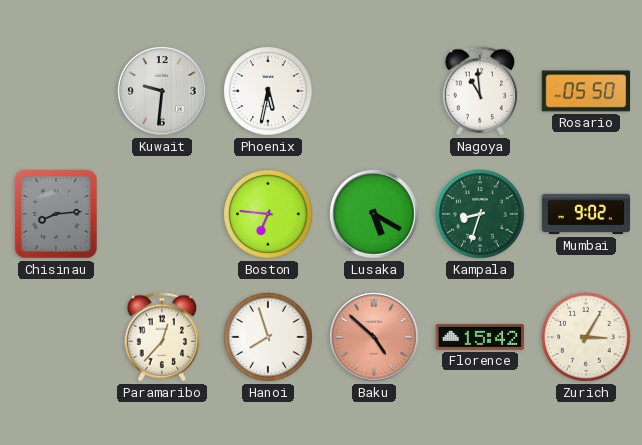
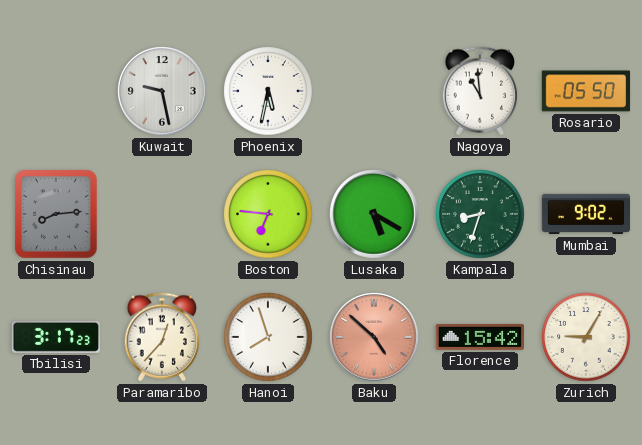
Kuwait: 9:31 -> 9:28 (162, 91)
Tbilisi: none -> 3:17 (56, 337)
Zurich: 3:05 -> 9:05 (586, 337)
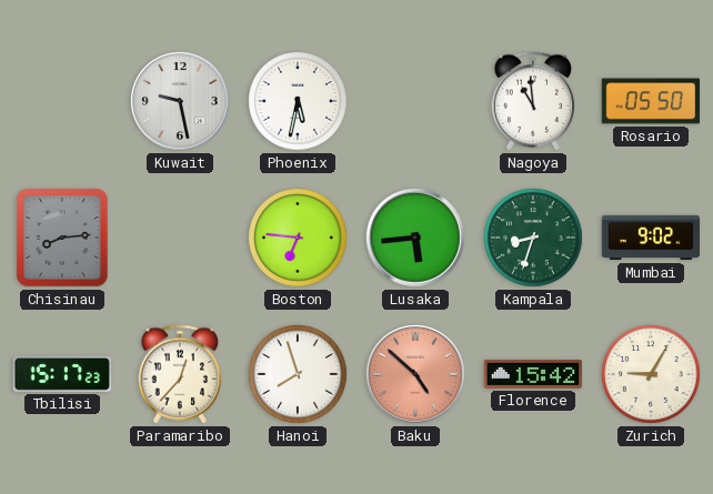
Lusaka: 5:20 -> 5:44 (415, 238)
Tbilisi: 3:17 -> 15:17 (62, 374)
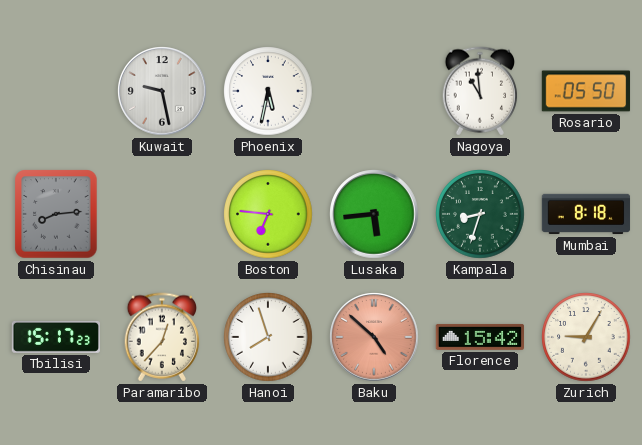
Mumbai: 9:02 -> 8:18 (586, 214)
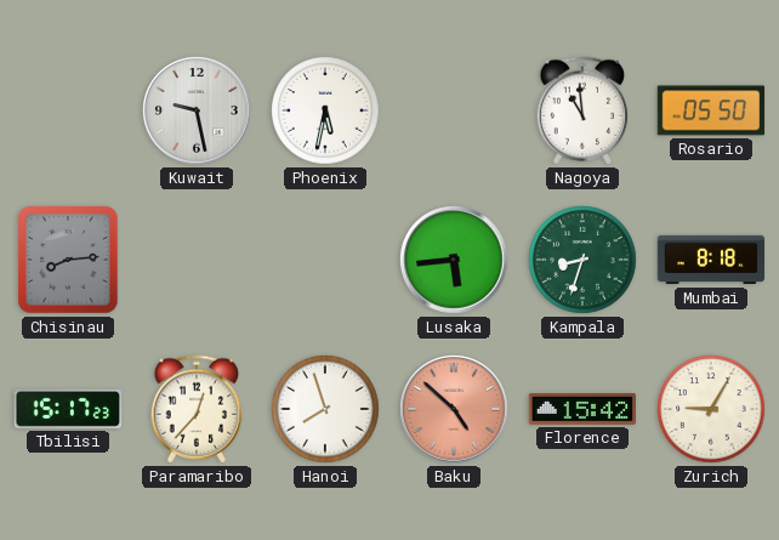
Boston: 6:46 -> none (268, 214)
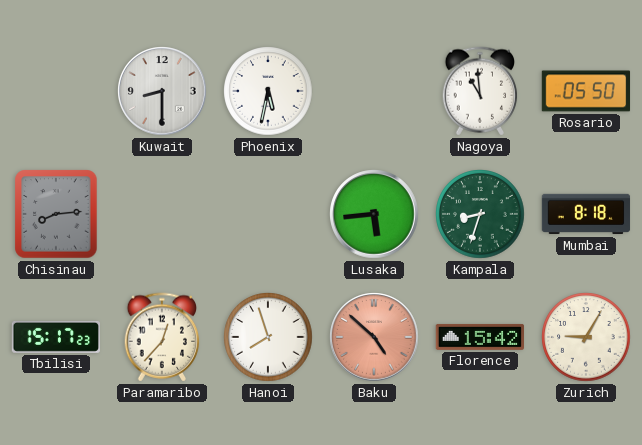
Kuwait: 9:28 -> 8:30 (162, 91)
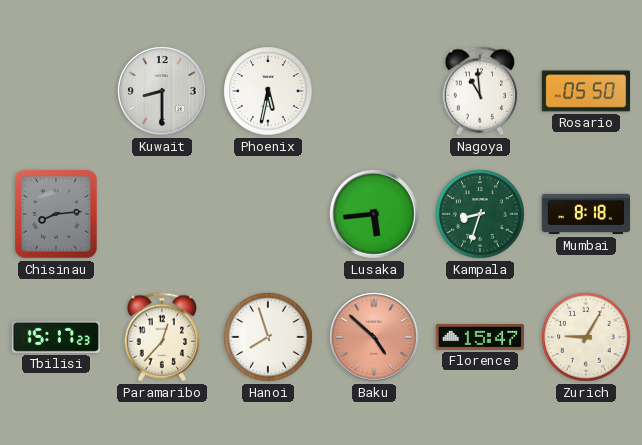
Florence: 15:42 -> 15:47 (480, 337)
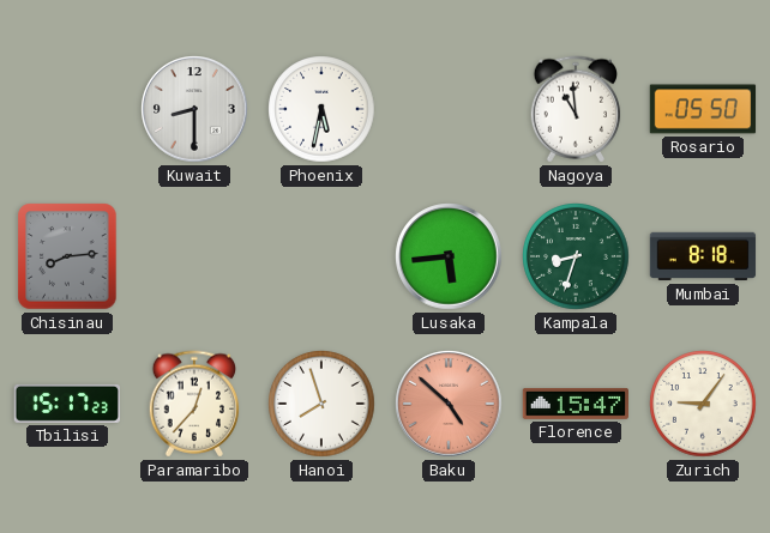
Zurich: 9:05 -> 9:06 (703, 404)
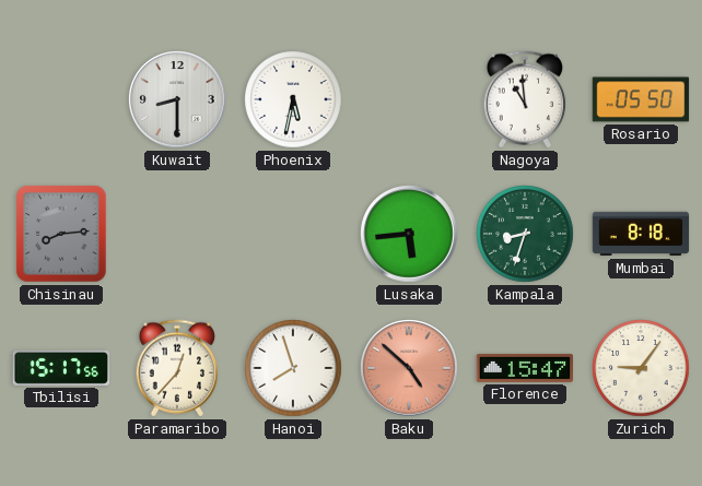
Tbilisi: 15:17:23 -> 15:17:56 (61, 368)
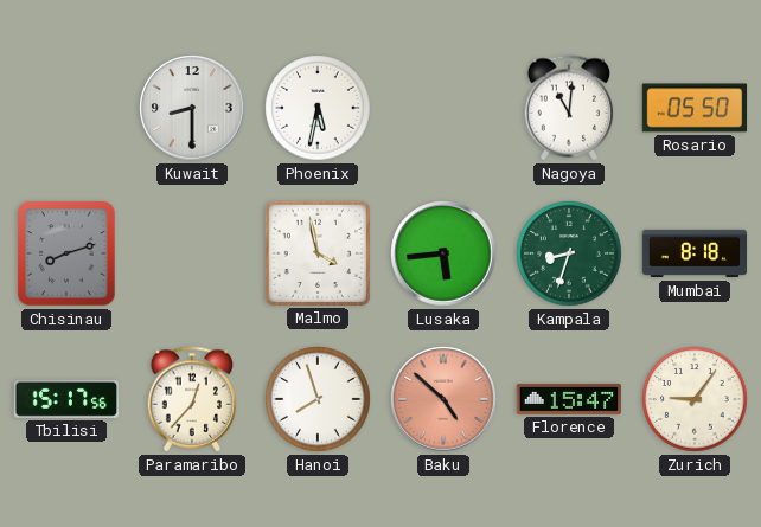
Nagoya: 10:59 -> 11:01 (569, 108)
Chisinau: 8:14 -> 8:12 (66, 253)
Malmo: none -> 3:58 (316, 252)
